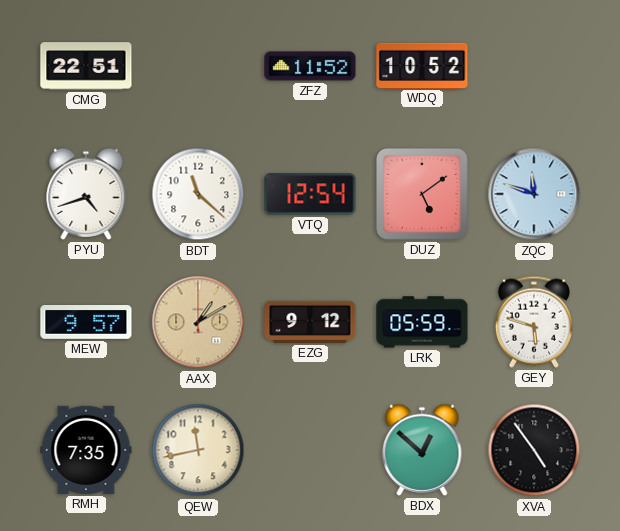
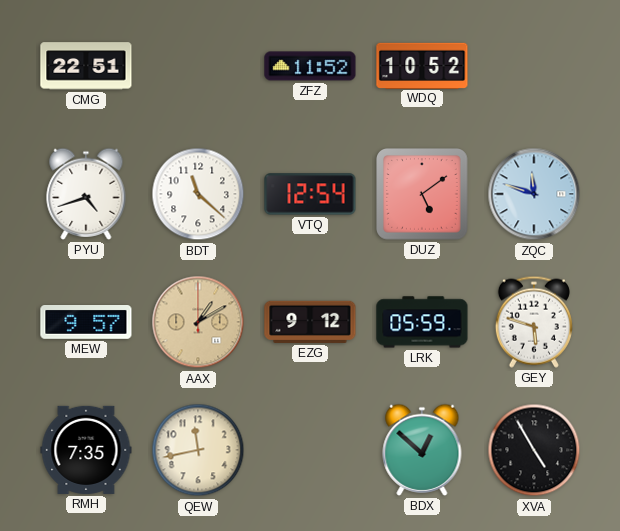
XVA: 4:54 -> 4:55 (534, 450)
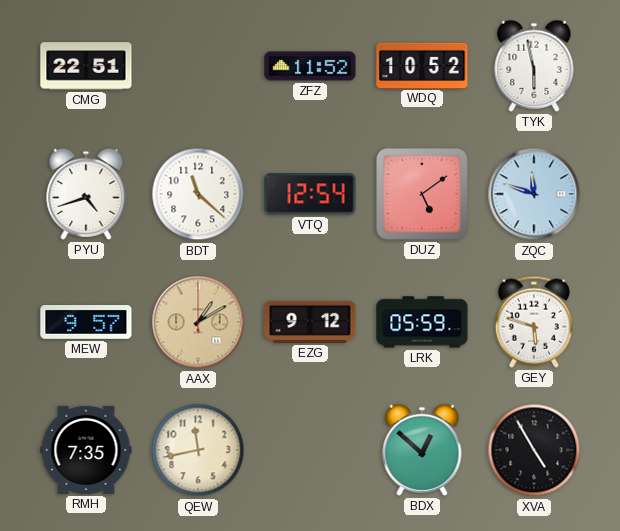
TYK: none -> 5:58 (534, 66)
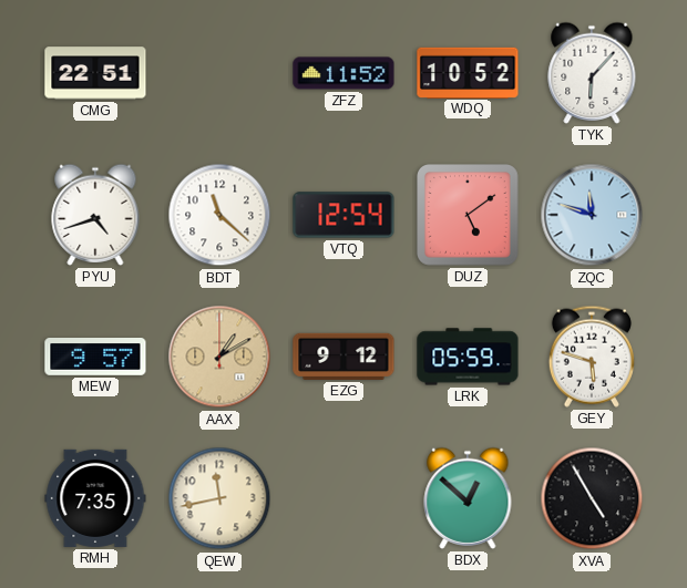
TYK: 5:58 -> 6:07 (592, 73)
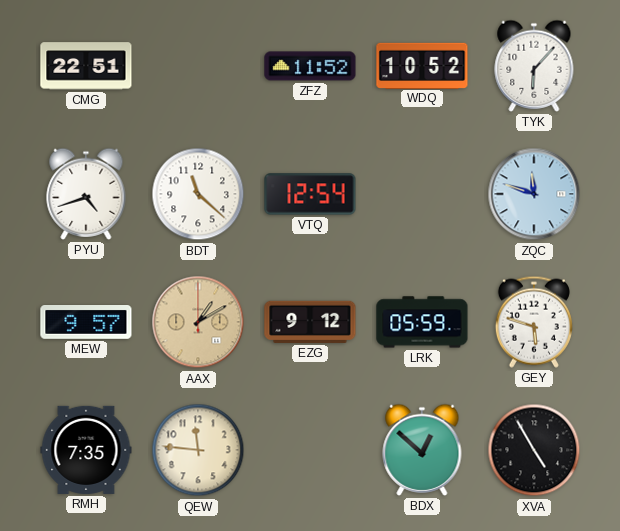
DUZ: 5:09 -> none (469, 216)
QEW: 11:43 -> 11:46 (198, 450)
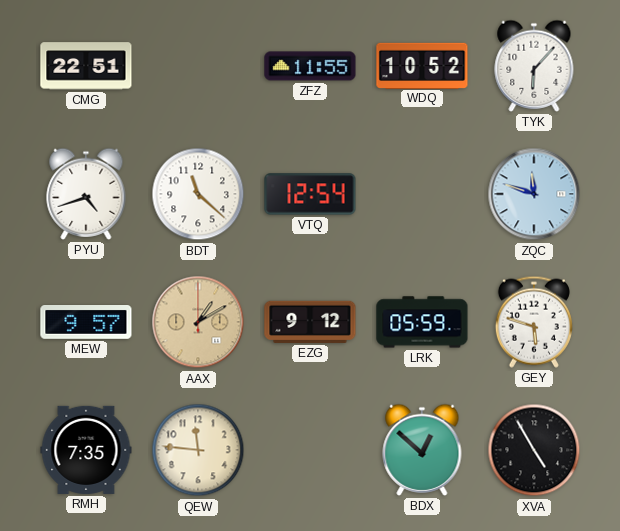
ZFZ: 11:52 -> 11:55 (310, 66)
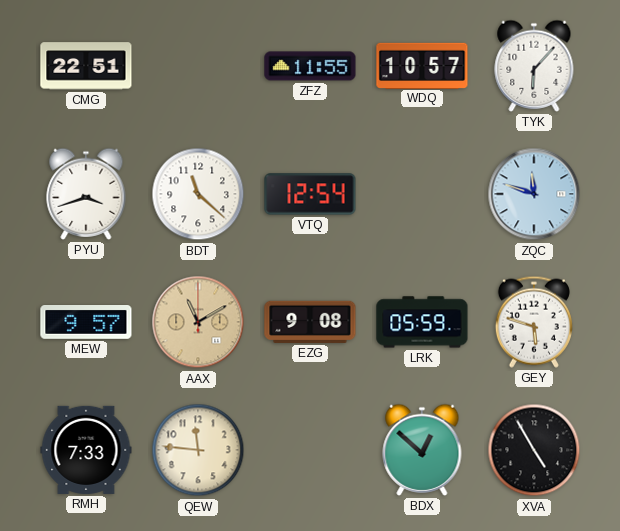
WDQ: 10:52 -> 10:57 (422, 65)
PYU: 4:42 -> 3:42 (86, 194)
AAX: 1:10 -> 11:10 (198, 322)
EZG: 9:12 -> 9:08 (310, 322)
RMH: 7:35 -> 7:33 (86, 450)
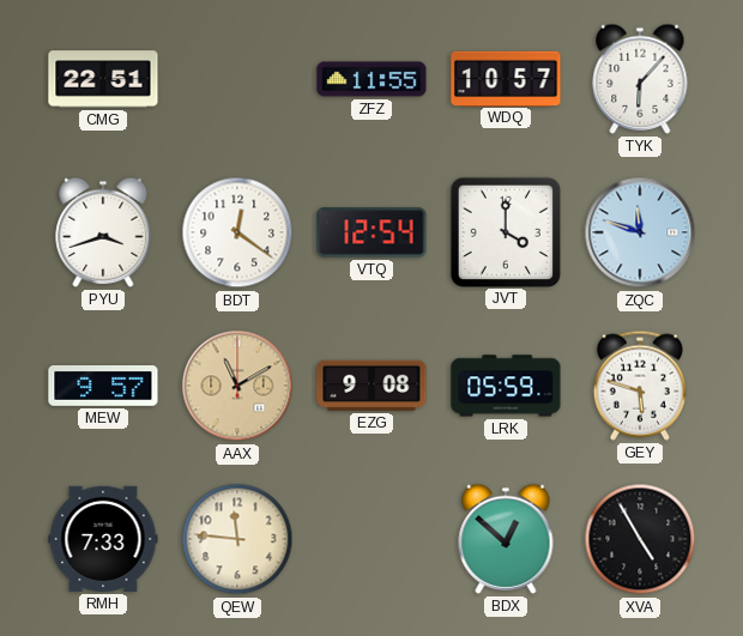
BDT: 11:22 -> 12:21 (237, 232)
JVT: none -> 4:00 (505, 231)
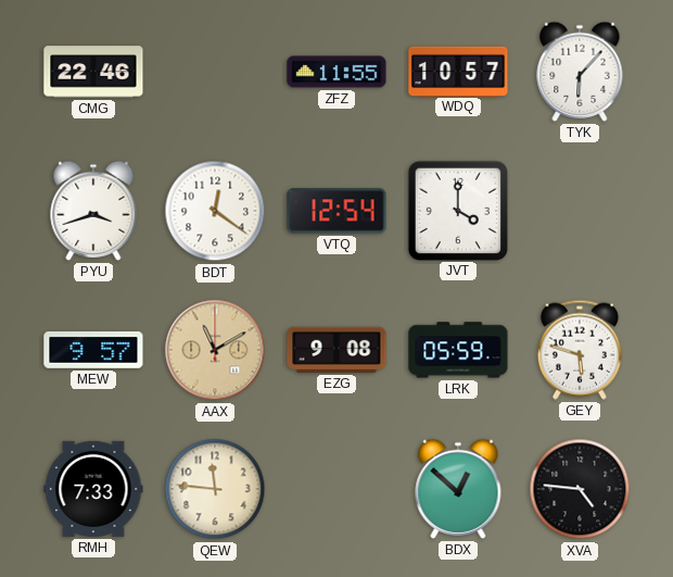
CMG: 22:51 -> 22:46 (93, 72)
ZQC: 11:48 -> none (640, 232)
XVA: 4:55 -> 4:46 (580, 489)
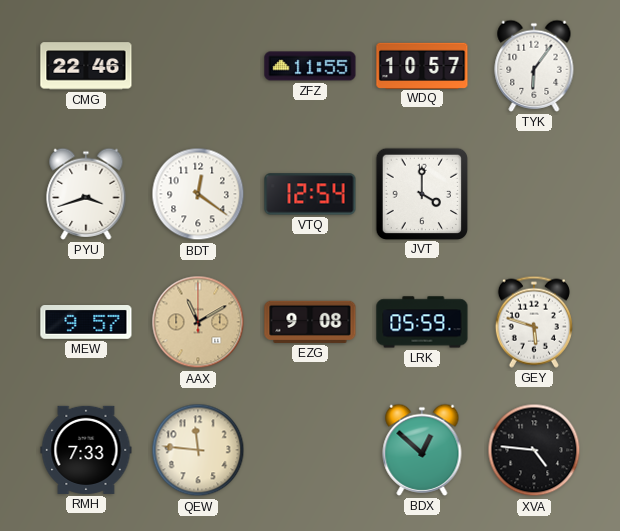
TYK: 6:07 -> 6:06 (534, 66)
